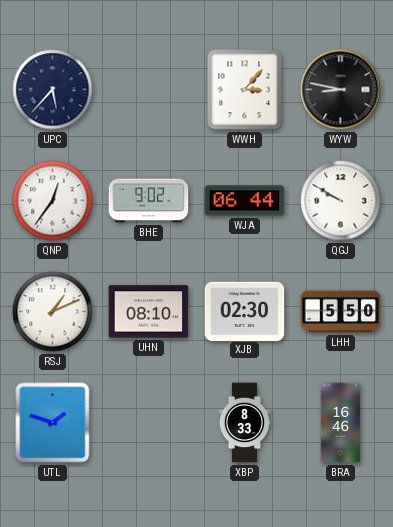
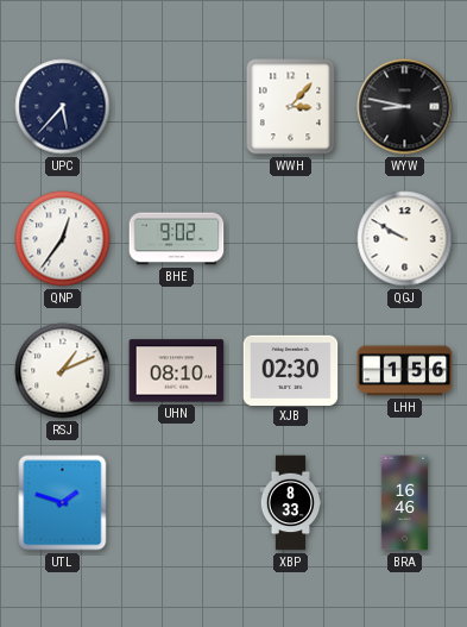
WJA: 06:44 -> none (245, 201)
LHH: 5:50 -> 1:56 (405, 371)
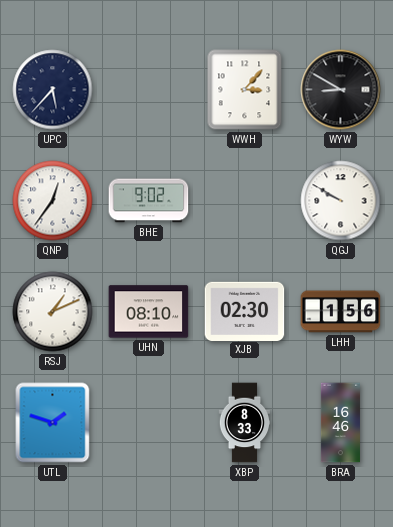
WYW: 8:47 -> 8:50 (341, 90)
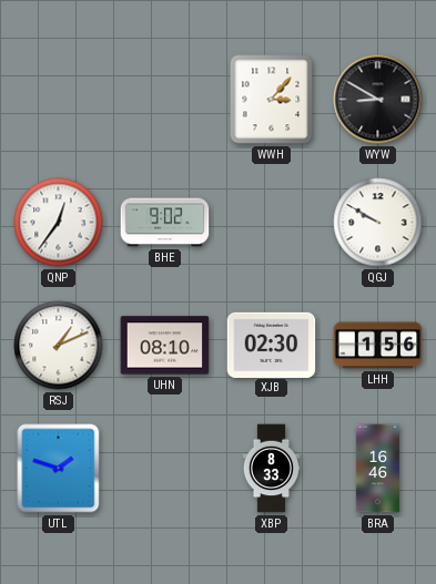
UPC: 5:37 -> none (53, 90)
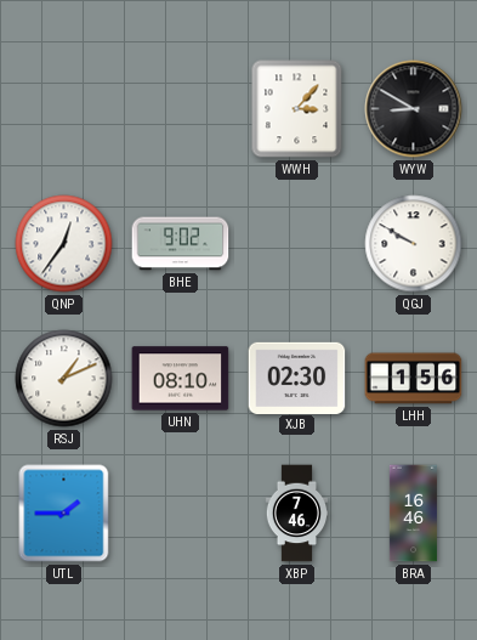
UTL: 1:48 -> 1:45 (64, 514)
XBP: 8:33 -> 7:46 (297, 514)
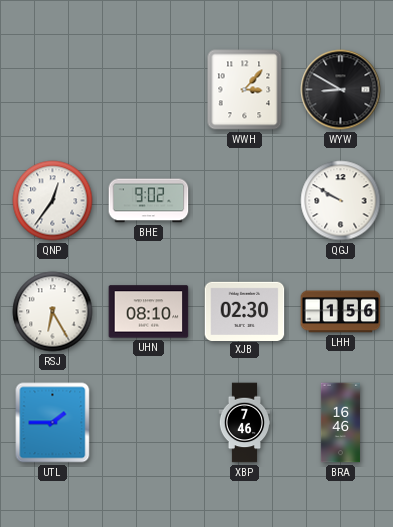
RSJ: 1:11 -> 6:25 (53, 312)
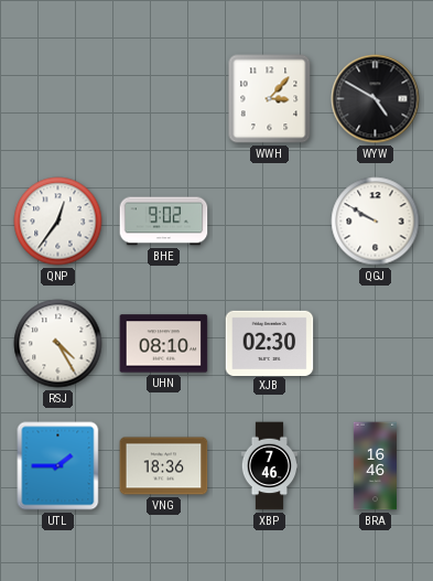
WYW: 8:50 -> 4:50 (376, 99)
RSJ: 6:25 -> 4:25 (58, 344)
LHH: 1:56 -> none (341, 312)
VNG: none -> 18:36 (164, 466)
